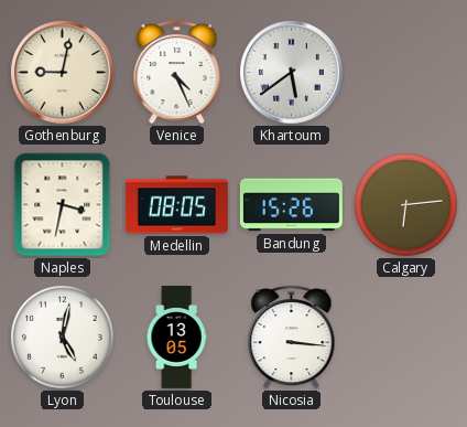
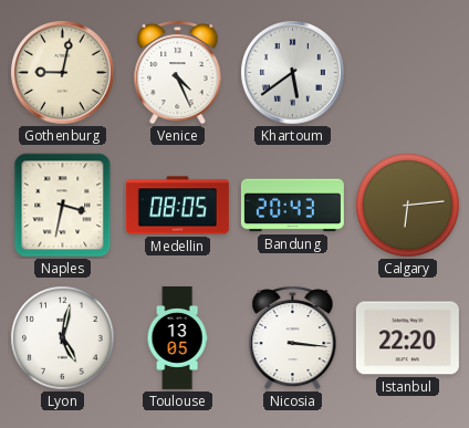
Bandung: 15:26 -> 20:43 (292, 206)
Istanbul: none -> 22:20 (407, 338)
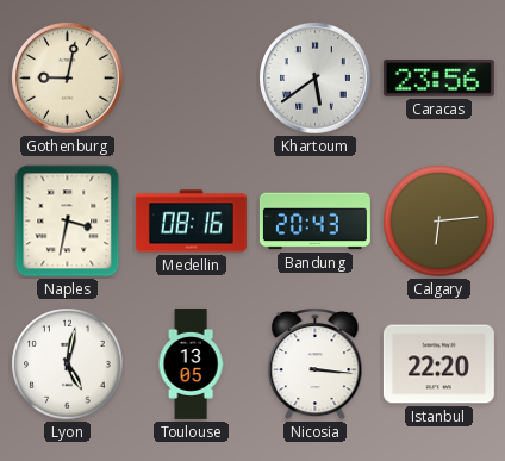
Venice: 4:26 -> none (178, 72)
Caracas: none -> 23:56 (438, 79)
Medellin: 08:05 -> 08:16 (191, 222)
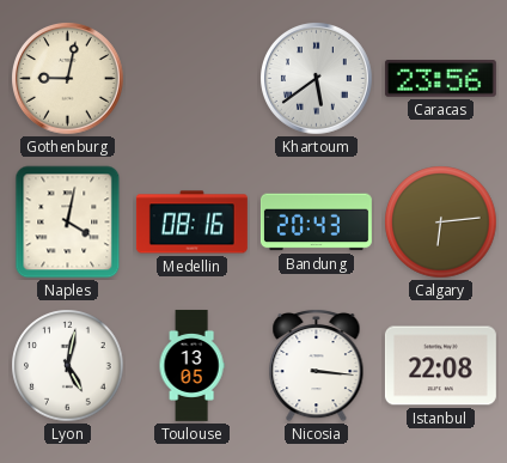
Naples: 3:32 -> 4:02 (68, 223)
Istanbul: 22:20 -> 22:08 (440, 366)
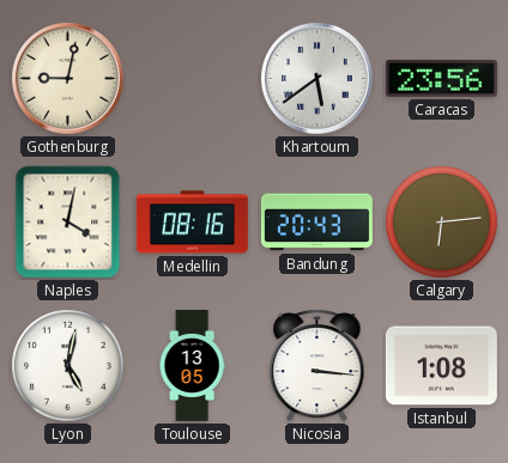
Istanbul: 22:08 -> 1:08 (441, 366)
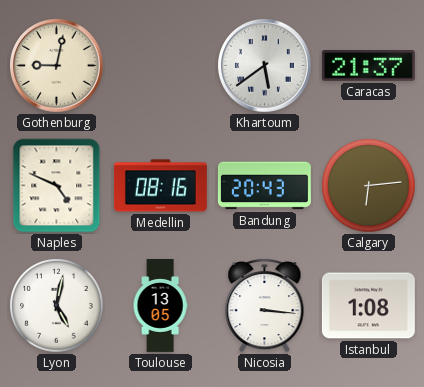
Caracas: 23:56 -> 21:37 (368, 66)
Naples: 4:02 -> 4:49 (57, 186)
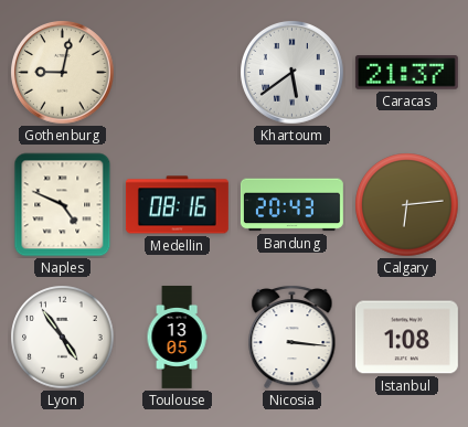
Lyon: 5:02 -> 4:54 (63, 338)
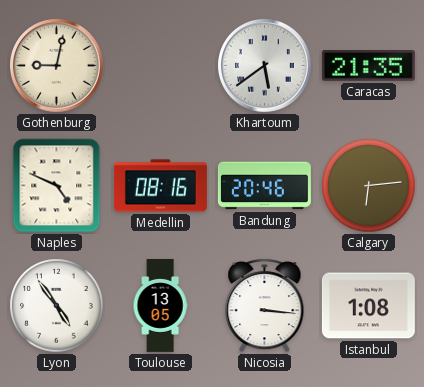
Caracas: 21:37 -> 21:35 (368, 66)
Bandung: 20:43 -> 20:46 (264, 186)
